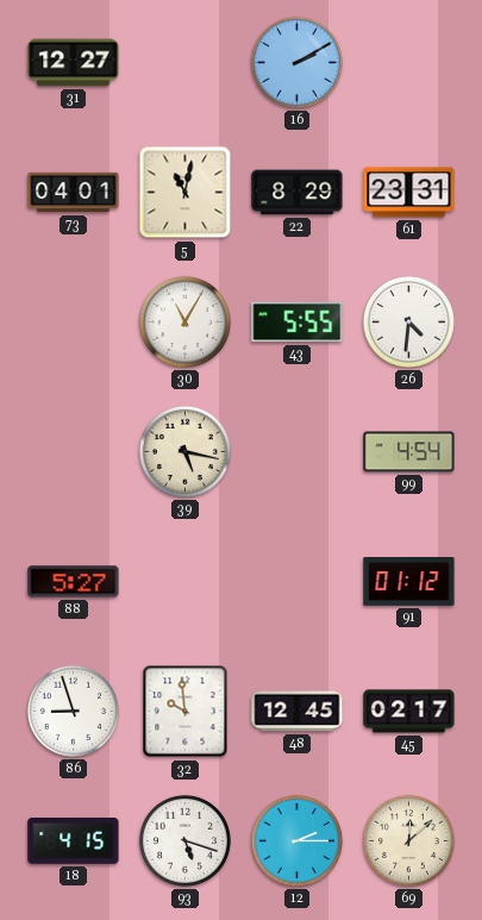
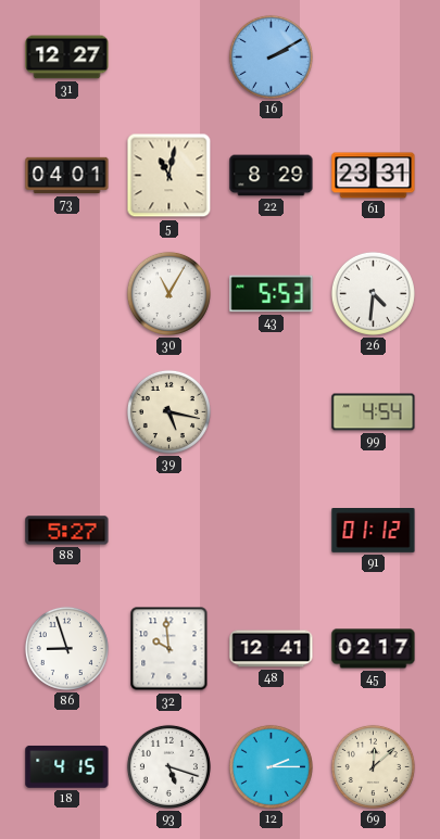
43: 5:55 -> 5:53 (272, 294)
48: 12:45 -> 12:41 (272, 649)
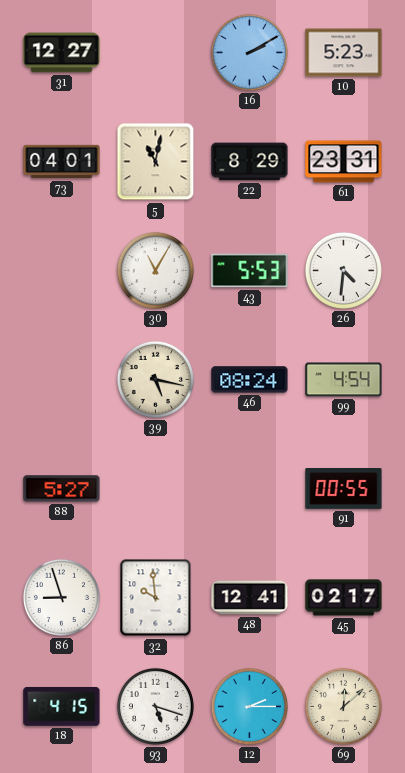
10: none -> 5:23 (344, 53)
46: none -> 08:24 (250, 380)
91: 01:12 -> 00:55 (344, 489)
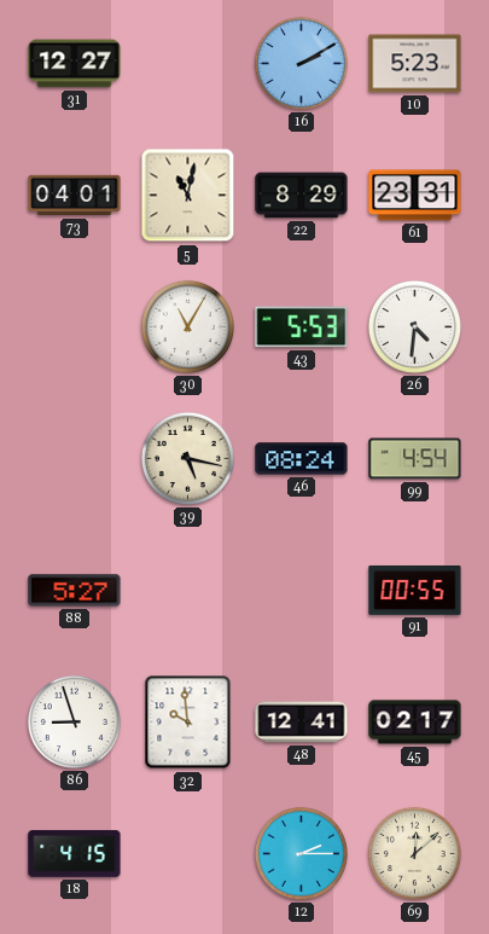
93: 5:18 -> none (155, 706)
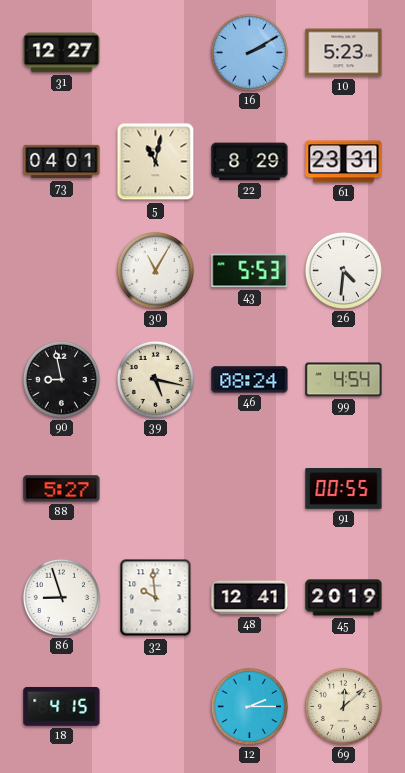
90: none -> 8:58 (61, 379)
45: 02:17 -> 20:19 (344, 598)
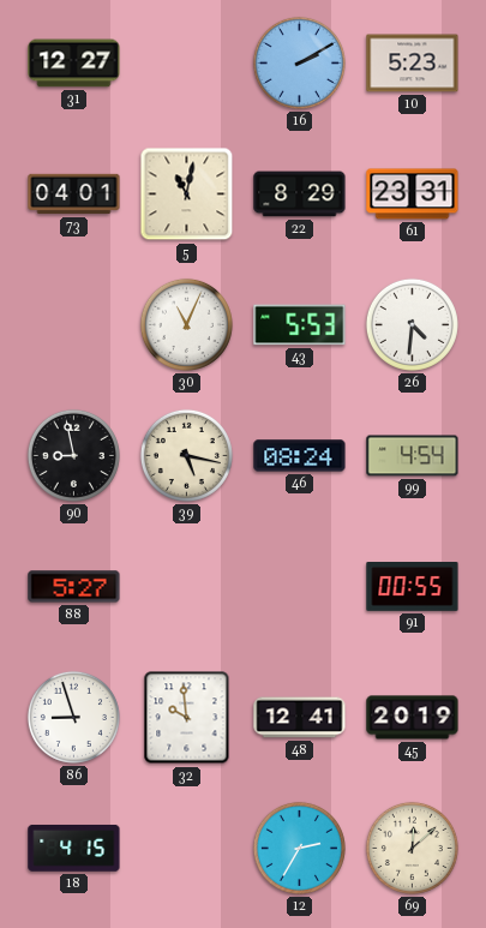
30: 11:05 -> 11:04 (186, 324)
12: 2:15 -> 2:35 (299, 848)
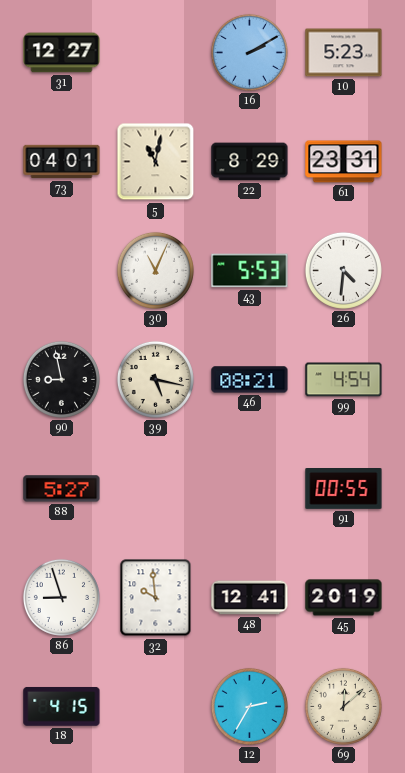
46: 08:24 -> 08:21 (250, 380)
